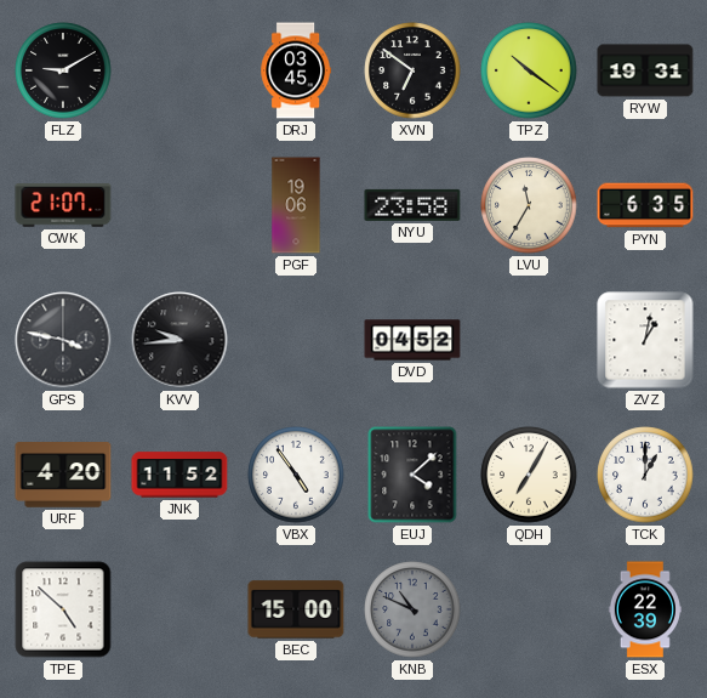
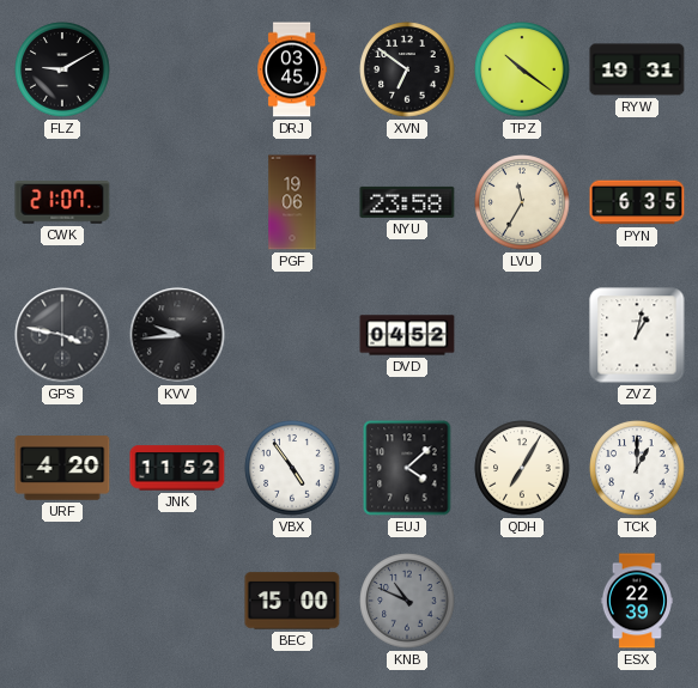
TPE: 4:52 -> none (63, 609)
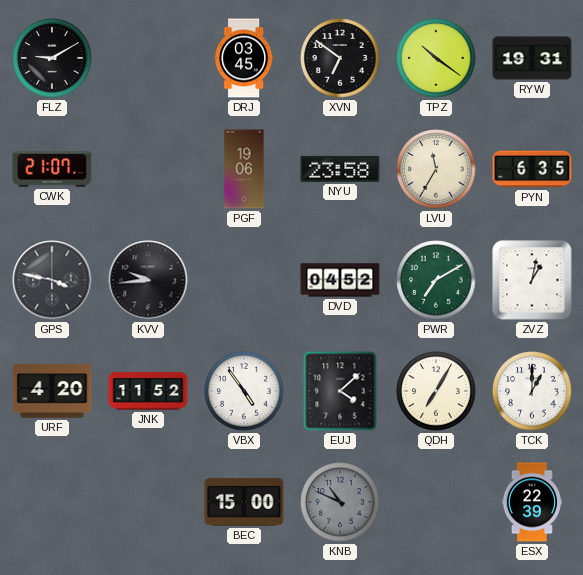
PWR: none -> 7:10 (436, 280)
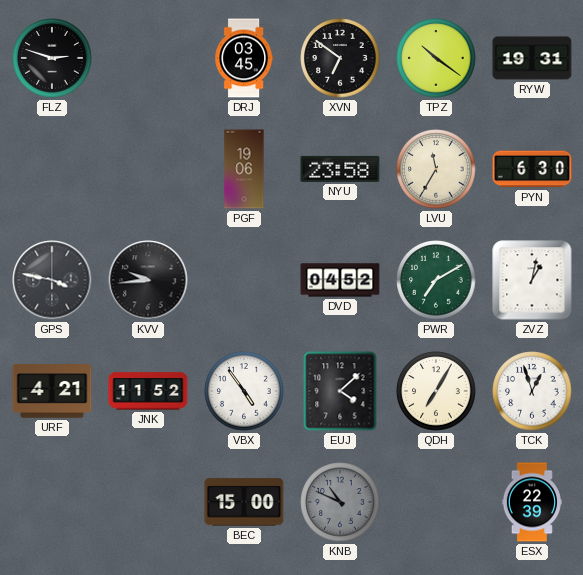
FLZ: 9:10 -> 2:48 (52, 58)
CWK: 21:07 -> none (52, 169)
PYN: 6:35 -> 6:30 (532, 169)
URF: 4:20 -> 4:21 (52, 391)
TCK: 1:00 -> 12:57 (532, 391)
